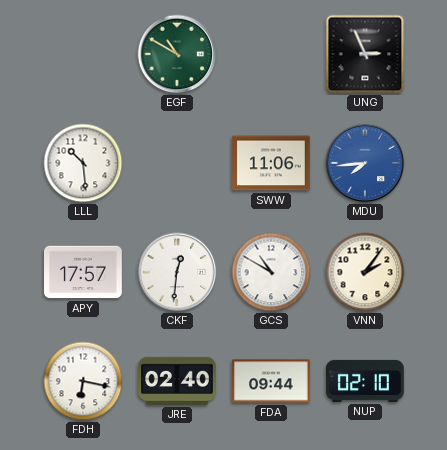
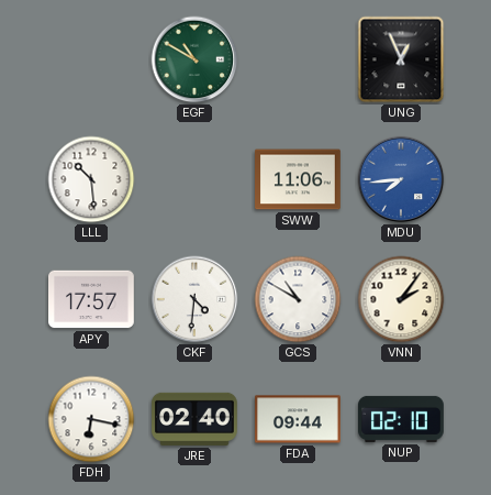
UNG: 2:56 -> 12:56 (401, 59)
CKF: 12:31 -> 4:31 (194, 299)
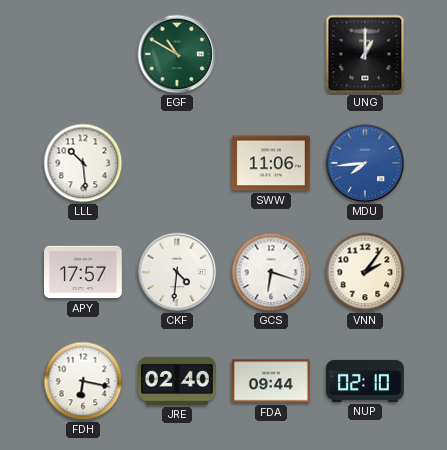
UNG: 12:56 -> 1:00 (365, 54)
GCS: 10:50 -> 6:18 (271, 272)
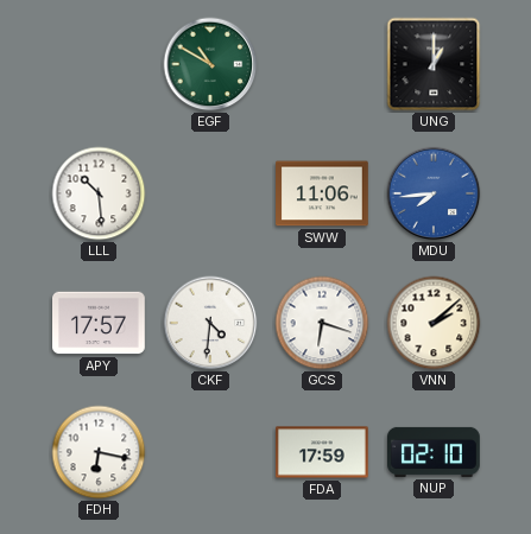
VNN: 2:06 -> 2:08 (434, 323)
JRE: 02:40 -> none (178, 381)
FDA: 09:44 -> 17:59 (323, 452)
